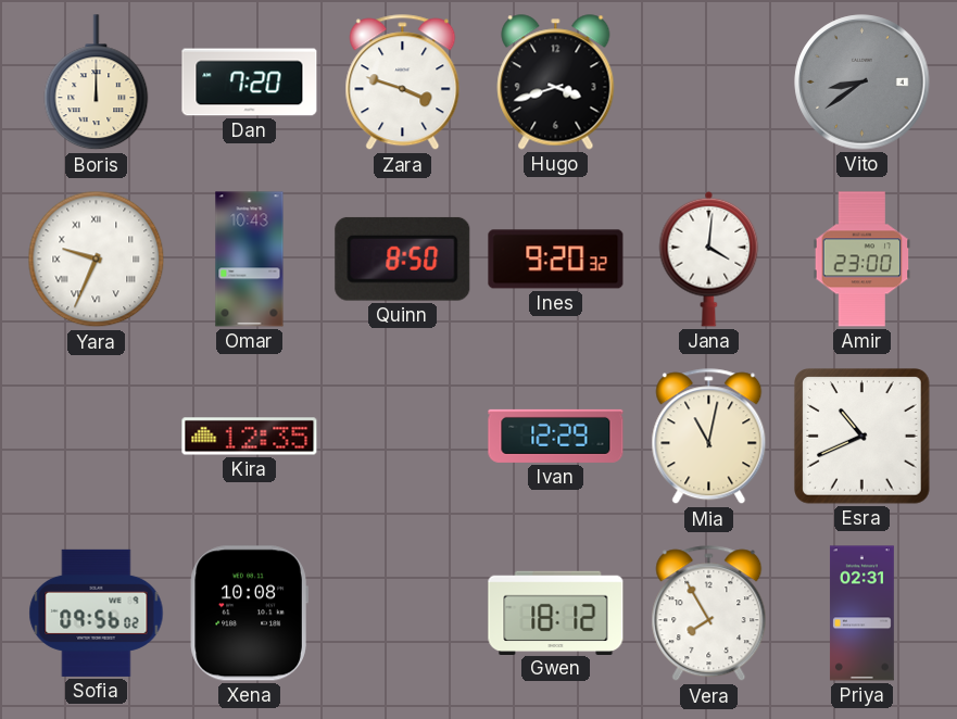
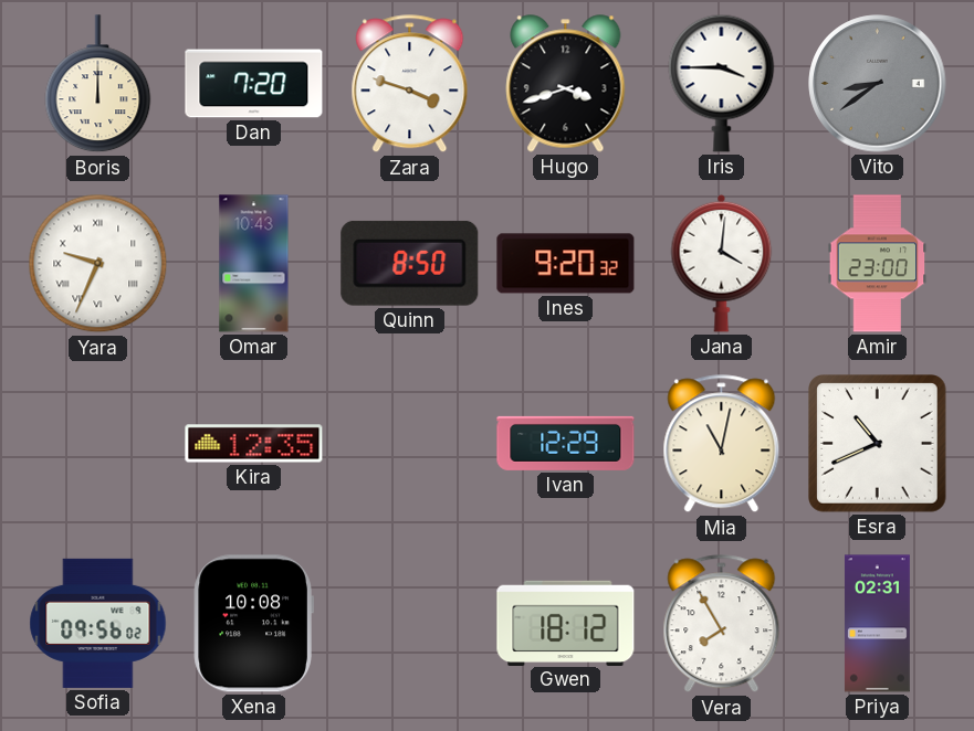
Iris: none -> 3:45 (722, 83)
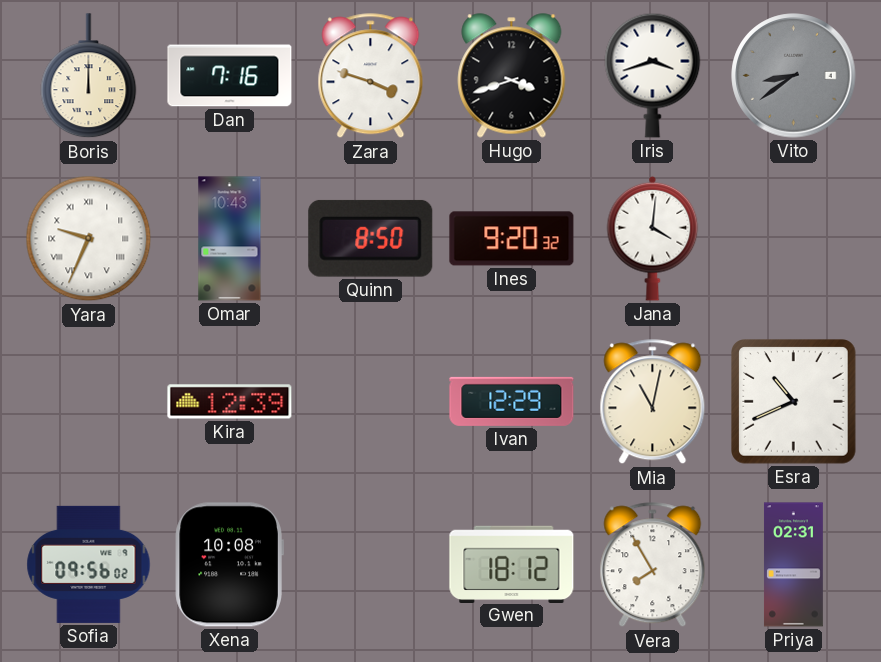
Dan: 7:20 -> 7:16 (230, 76)
Iris: 3:45 -> 3:42 (653, 75)
Amir: 23:00 -> none (878, 264)
Kira: 12:35 -> 12:39 (230, 402)
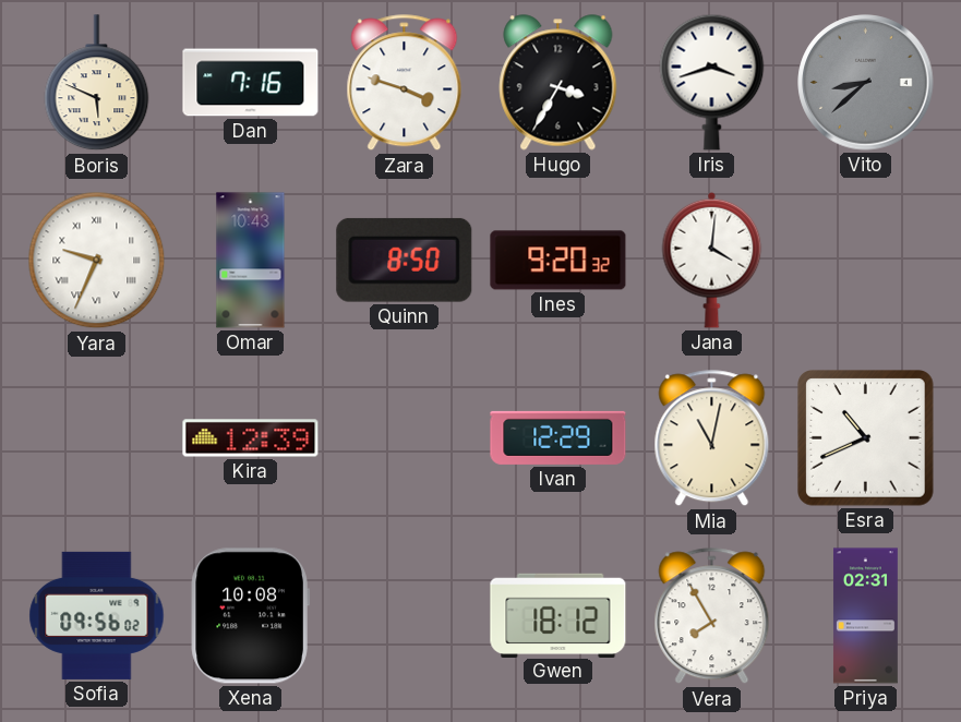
Boris: 12:00 -> 5:49 (97, 83)
Hugo: 3:42 -> 3:35 (558, 83)
Vito: 8:39 -> 8:38 (866, 83)
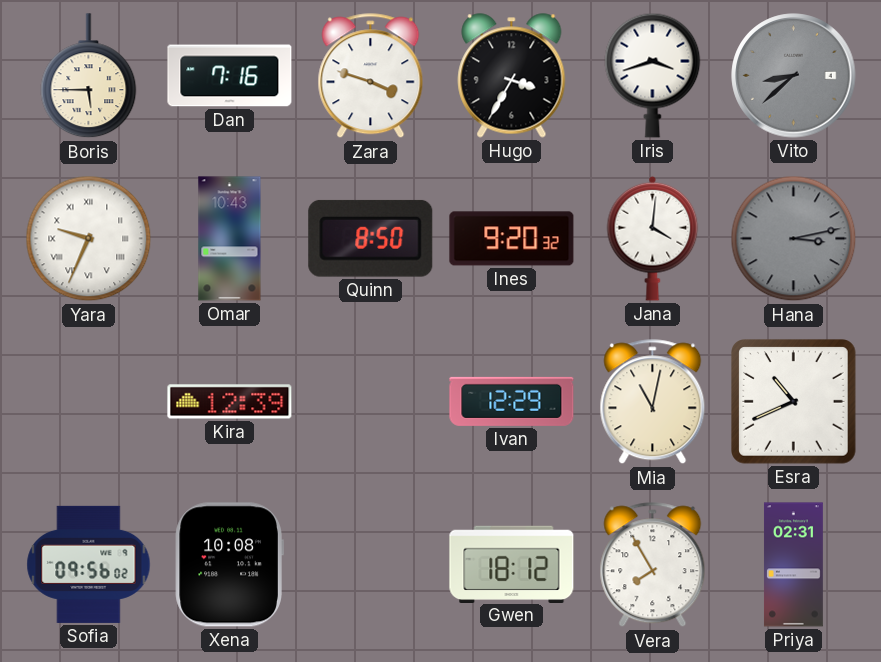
Boris: 5:49 -> 5:45 (89, 76)
Hana: none -> 3:13 (794, 239)
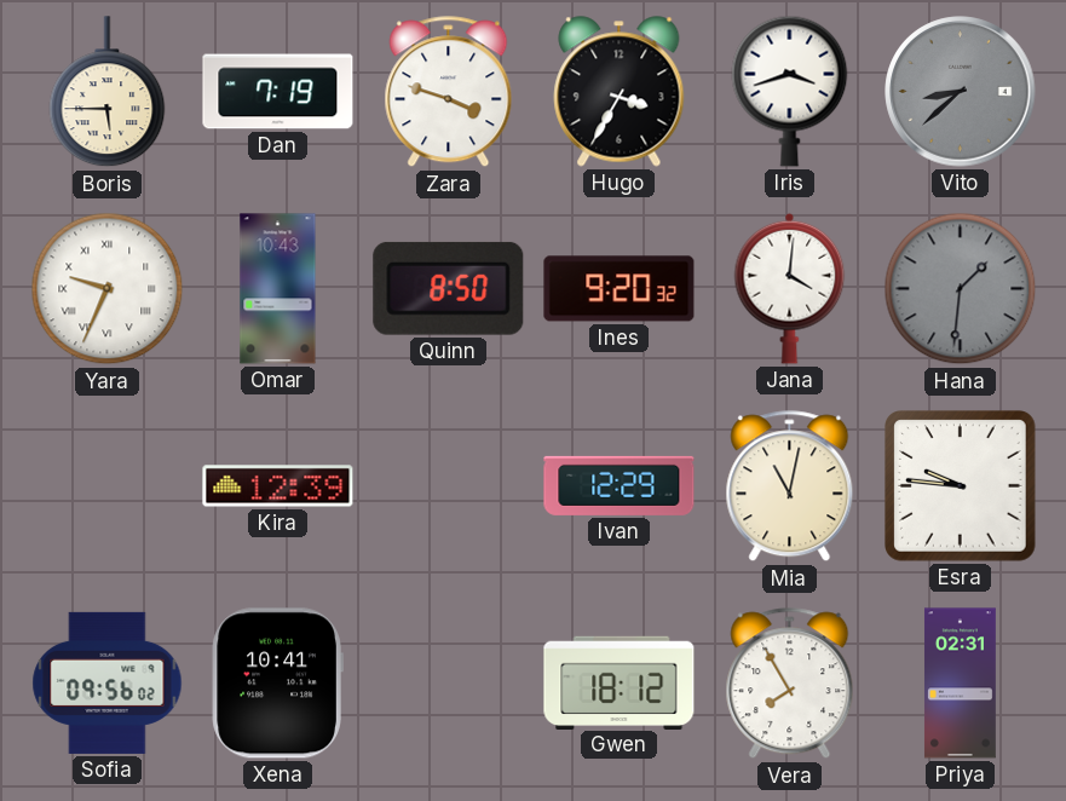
Dan: 7:16 -> 7:19 (278, 92)
Hana: 3:13 -> 1:31 (961, 289)
Esra: 10:41 -> 9:46 (961, 486)
Xena: 10:08 -> 10:41 (277, 684)
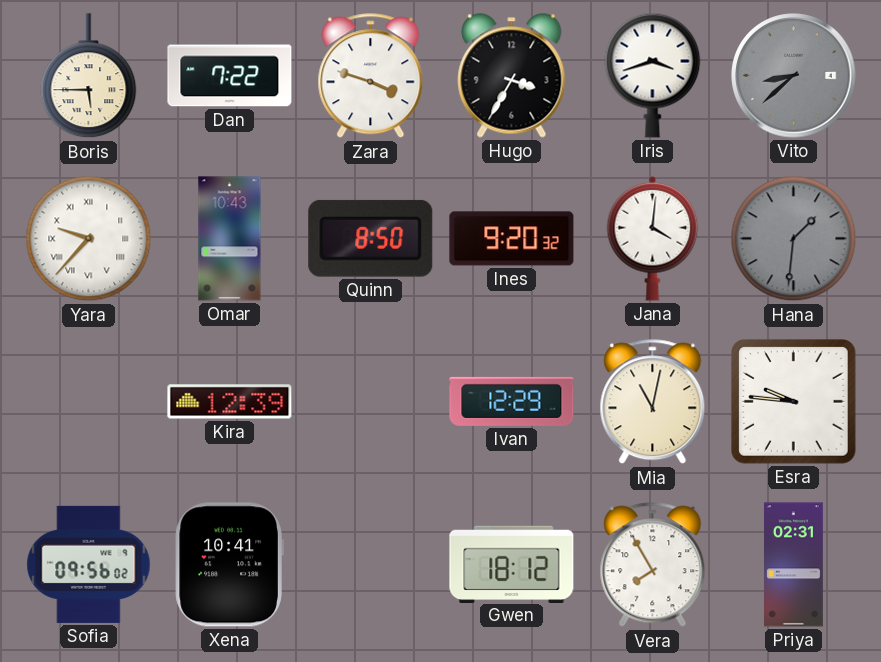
Dan: 7:19 -> 7:22 (230, 76)
Yara: 9:34 -> 9:37 (89, 239)
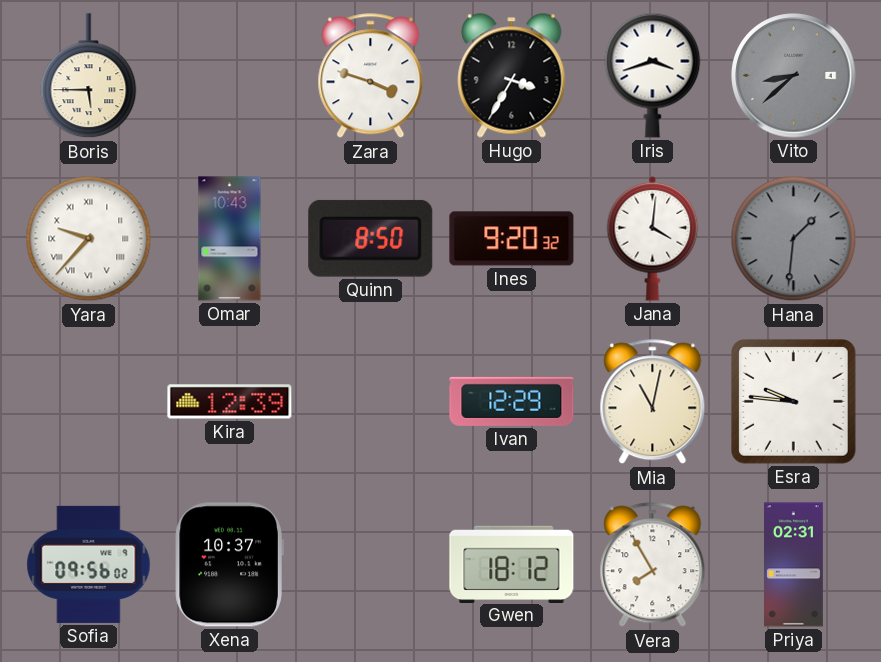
Dan: 7:22 -> none (230, 76)
Xena: 10:41 -> 10:37 (229, 565)
